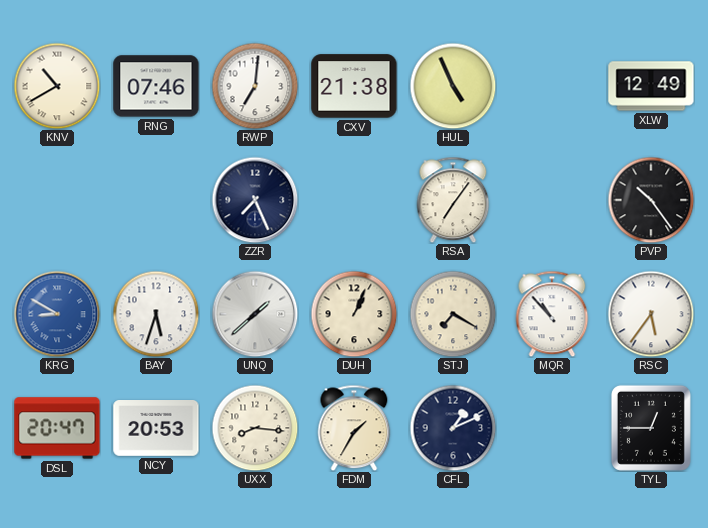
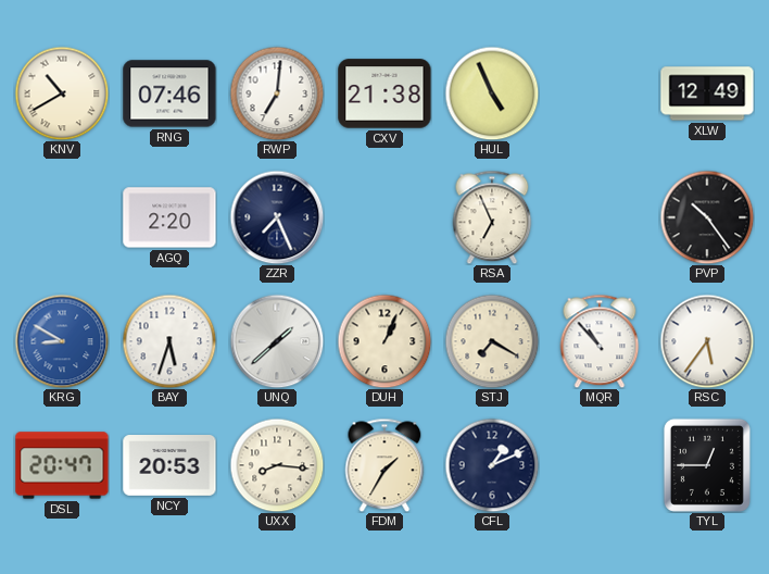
AGQ: none -> 2:20 (169, 217)
RSA: 7:06 -> 6:56 (492, 217)
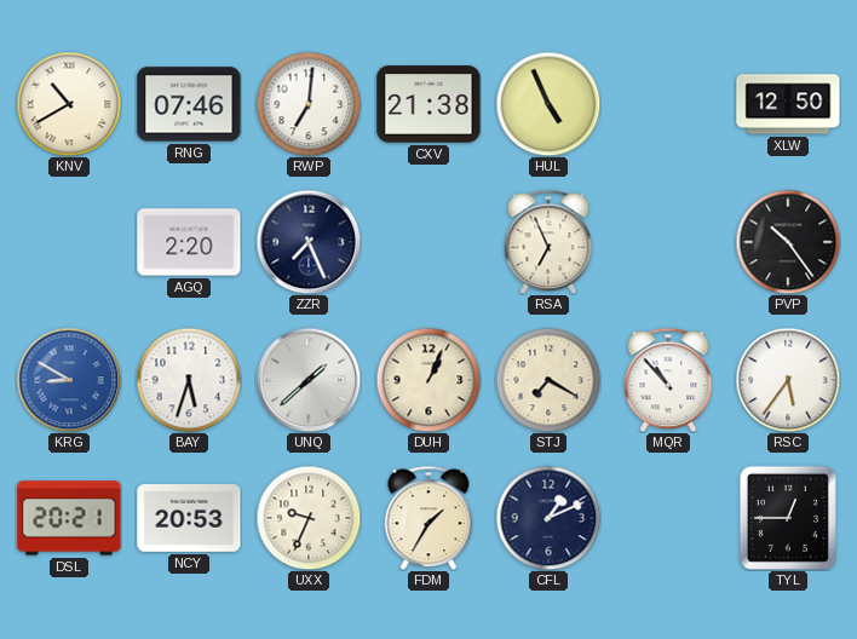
XLW: 12:49 -> 12:50 (788, 104)
DSL: 20:47 -> 20:21 (69, 518)
UXX: 8:16 -> 9:34 (309, 518)
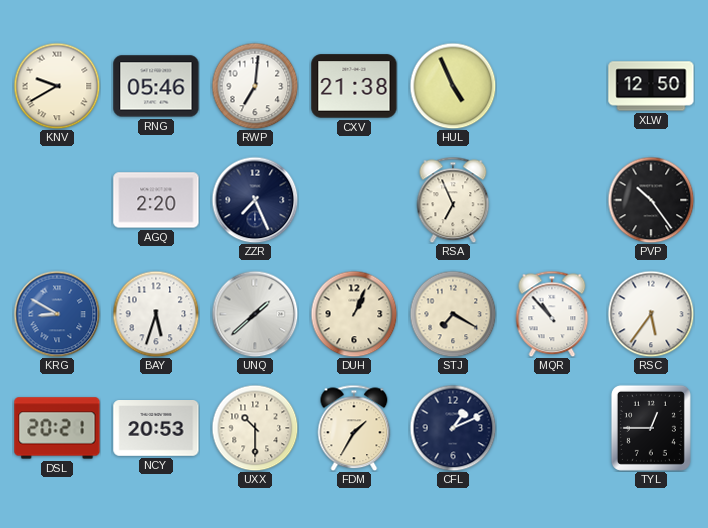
KNV: 10:40 -> 9:40 (57, 86)
RNG: 07:46 -> 05:46 (156, 86)
UXX: 9:34 -> 10:30 (255, 428)
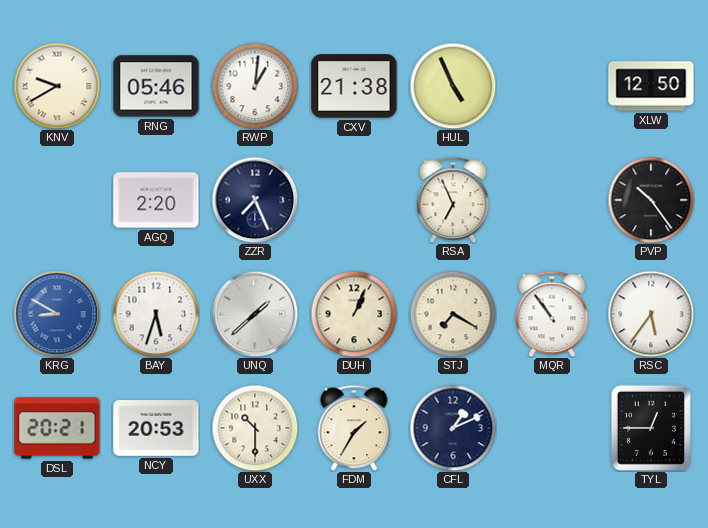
RWP: 7:01 -> 1:01 (255, 86)
MQR: 10:53 -> 10:54 (552, 314)
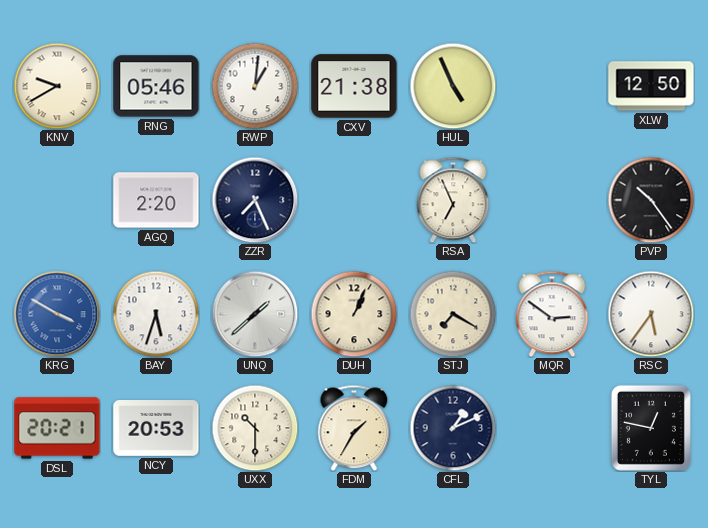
KRG: 8:50 -> 3:50 (57, 314)
MQR: 10:54 -> 2:51 (552, 314)
TYL: 12:45 -> 12:47 (651, 428)
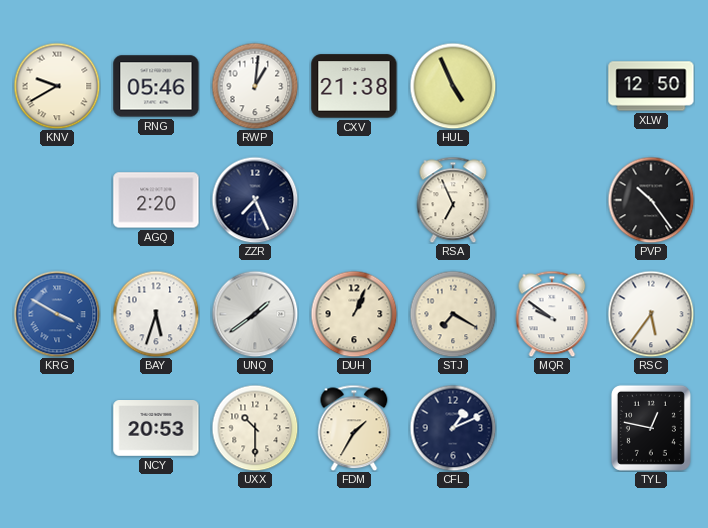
UNQ: 1:38 -> 1:39 (255, 314)
MQR: 2:51 -> 9:51 (552, 314)
DSL: 20:21 -> none (57, 428)
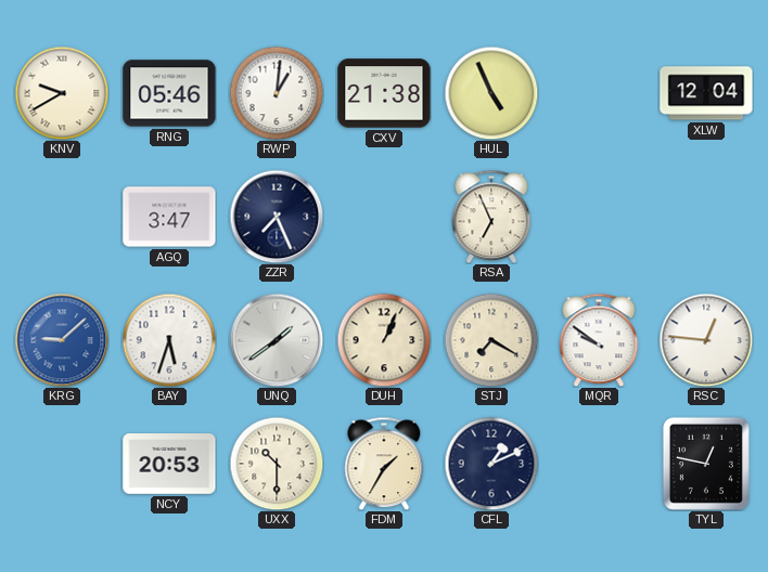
XLW: 12:50 -> 12:04 (706, 93)
AGQ: 2:20 -> 3:47 (169, 217)
PVP: 10:24 -> none (651, 200)
KRG: 3:50 -> 9:08 (62, 340)
RSC: 5:36 -> 12:46 (706, 340)
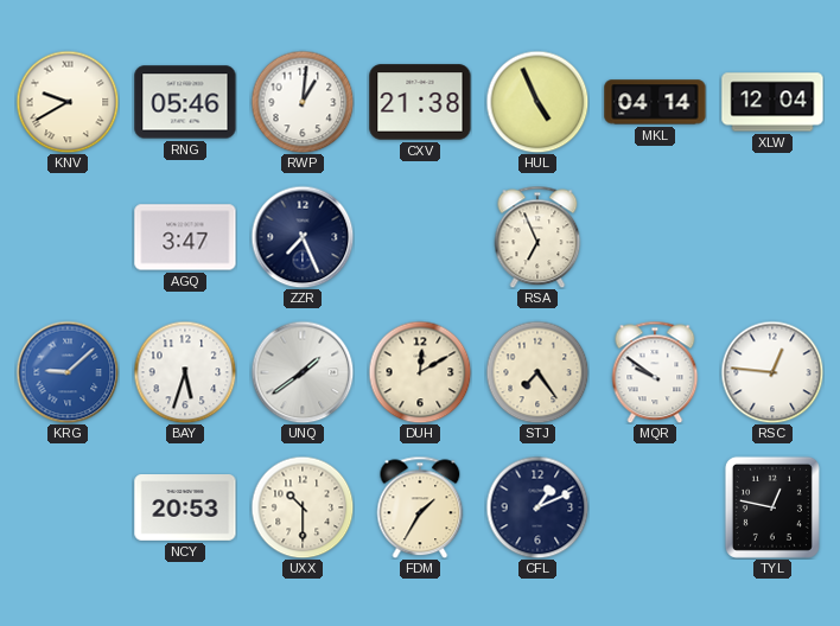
MKL: none -> 04:14 (655, 102)
DUH: 1:04 -> 12:10 (420, 372)
STJ: 7:20 -> 7:24 (537, 372)
